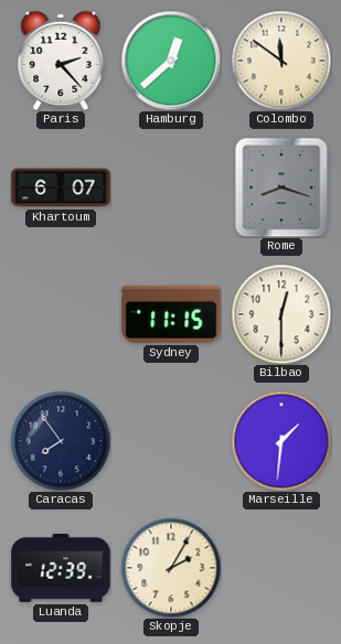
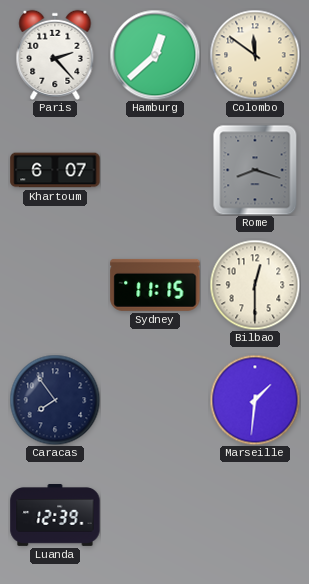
Skopje: 2:05 -> none (171, 568)
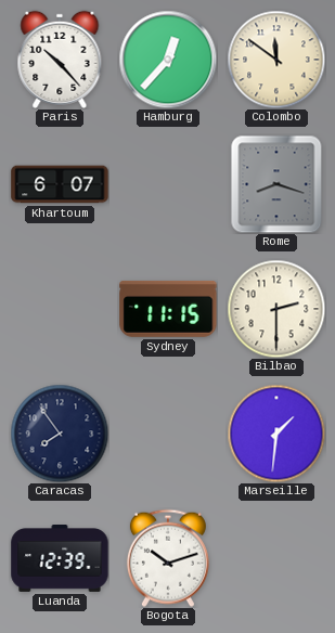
Paris: 2:23 -> 10:23 (60, 60)
Hamburg: 12:38 -> 12:37 (168, 60)
Bilbao: 12:30 -> 2:30 (276, 309)
Bogota: none -> 10:12 (168, 558)
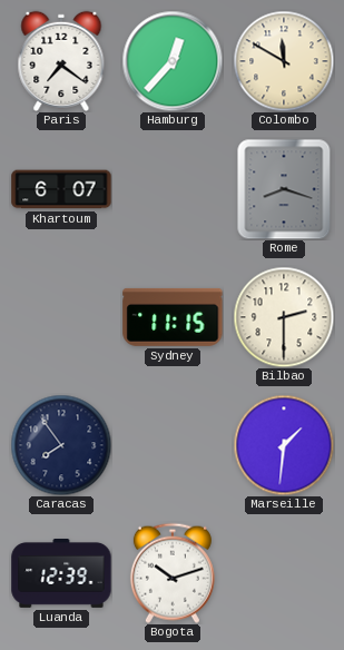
Paris: 10:23 -> 7:21 (61, 61)
Colombo: 11:51 -> 11:50 (284, 61)
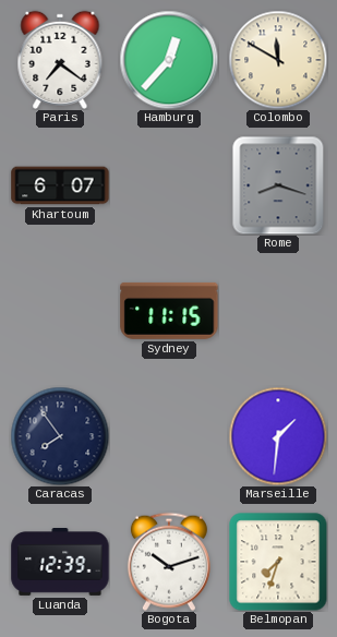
Bilbao: 2:30 -> none (284, 317)
Belmopan: none -> 7:33 (278, 562)
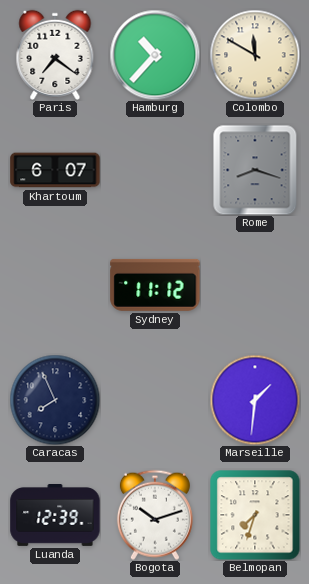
Hamburg: 12:37 -> 10:37 (155, 55)
Sydney: 11:15 -> 11:12 (155, 285)
Caracas: 7:54 -> 7:56 (55, 400)
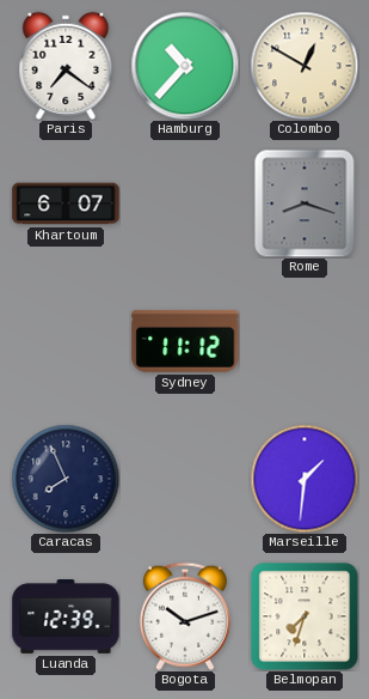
Colombo: 11:50 -> 12:50 (305, 66)
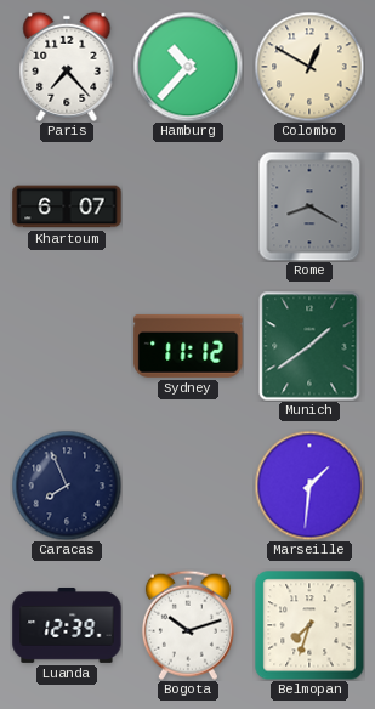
Paris: 7:21 -> 7:23 (67, 67)
Rome: 8:18 -> 8:20 (309, 206)
Munich: none -> 1:39 (309, 346)
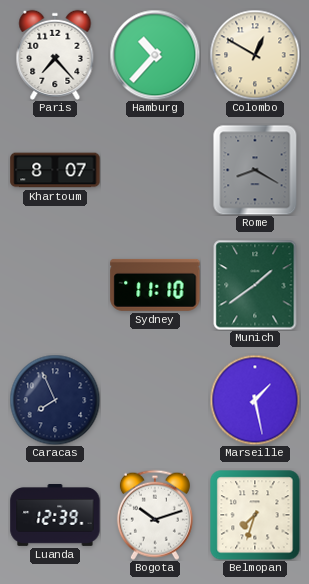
Khartoum: 6:07 -> 8:07 (55, 170)
Sydney: 11:12 -> 11:10 (155, 285)
Marseille: 1:31 -> 1:28 (255, 400)
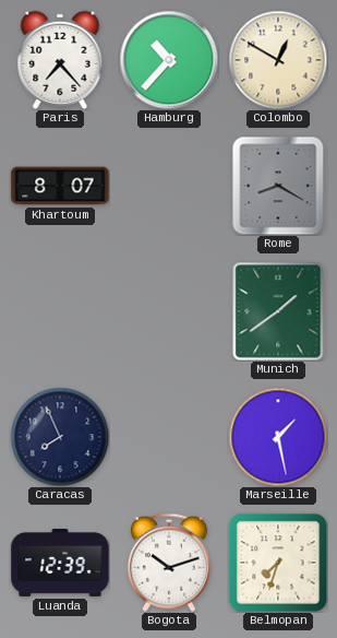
Sydney: 11:10 -> none (155, 285)
